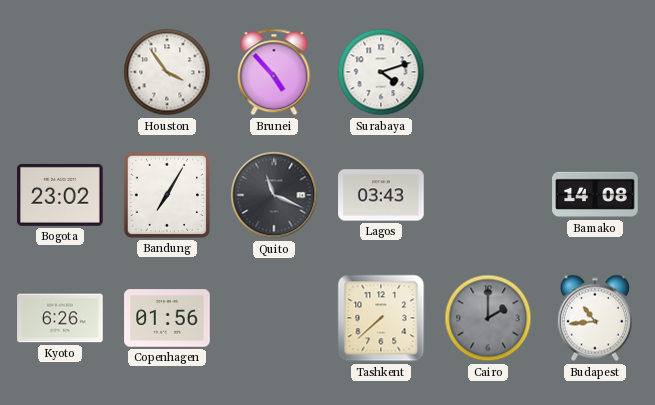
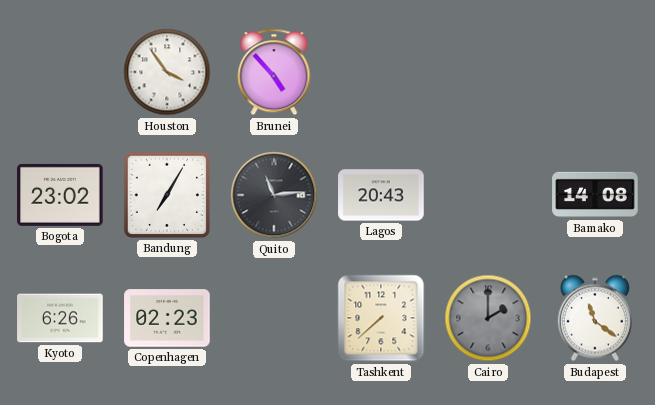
Surabaya: 4:12 -> none (381, 72)
Quito: 11:19 -> 11:14 (274, 195)
Lagos: 03:43 -> 20:43 (381, 195)
Copenhagen: 01:56 -> 02:23 (167, 318)
Budapest: 10:44 -> 11:21 (595, 318)
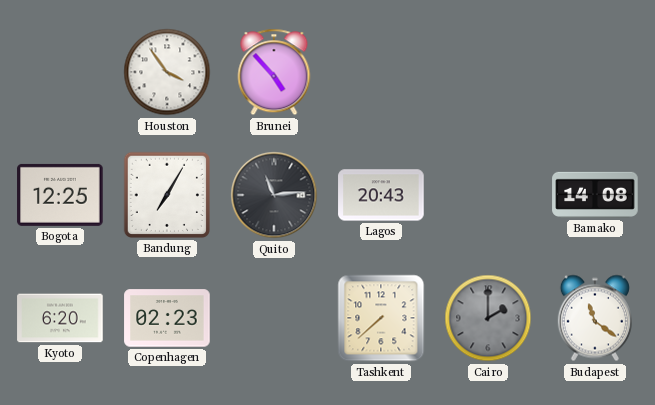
Bogota: 23:02 -> 12:25 (60, 195)
Kyoto: 6:26 -> 6:20 (60, 318)
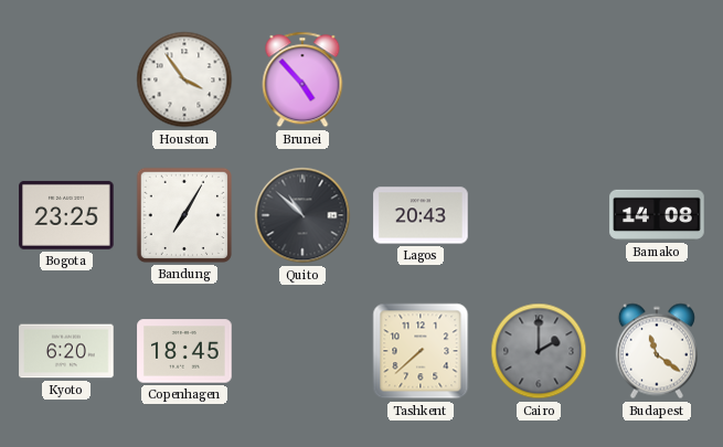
Bogota: 12:25 -> 23:25 (66, 215)
Quito: 11:14 -> 10:52 (302, 215)
Copenhagen: 02:23 -> 18:45 (184, 351)
